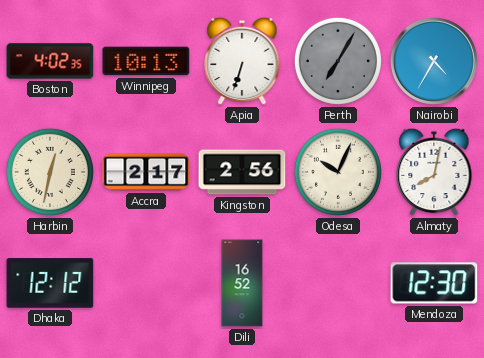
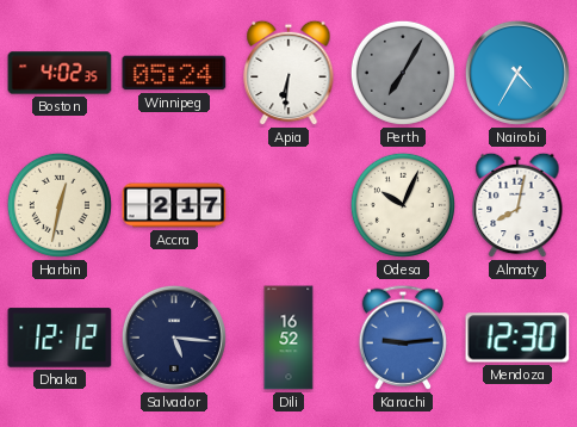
Winnipeg: 10:13 -> 05:24 (174, 73)
Apia: 6:33 -> 6:31 (288, 73)
Kingston: 2:56 -> none (242, 172)
Salvador: none -> 5:16 (174, 338)
Karachi: none -> 9:14 (403, 338)
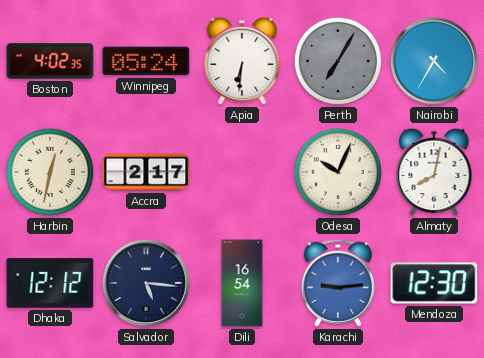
Dili: 16:52 -> 16:54 (242, 283)
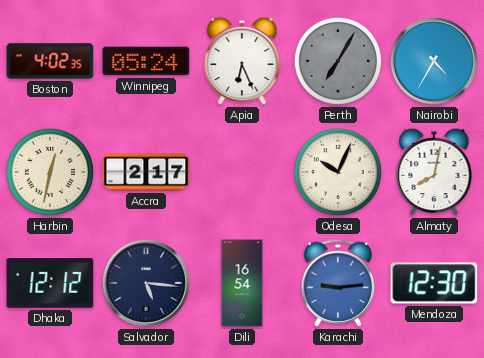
Apia: 6:31 -> 6:26 (242, 61)
